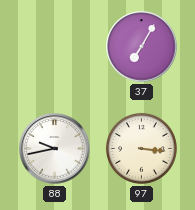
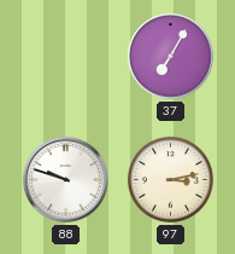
88: 9:43 -> 9:48 (66, 180)
97: 3:16 -> 3:13 (170, 179)
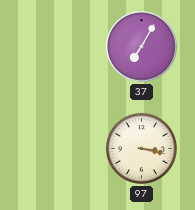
88: 9:48 -> none (66, 180)
97: 3:13 -> 3:17 (141, 148)
